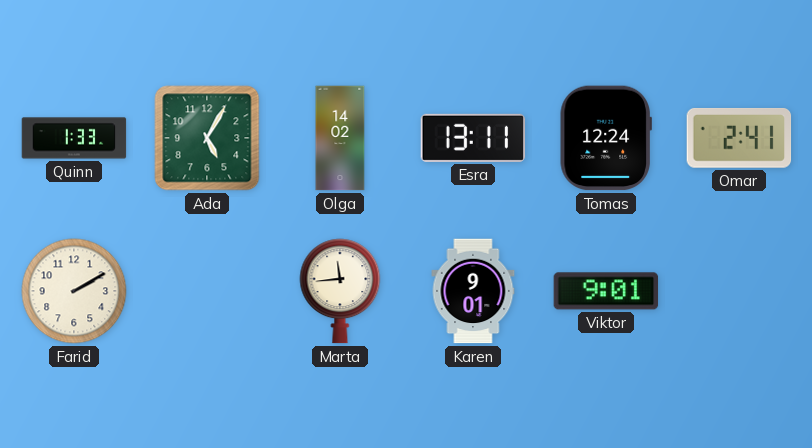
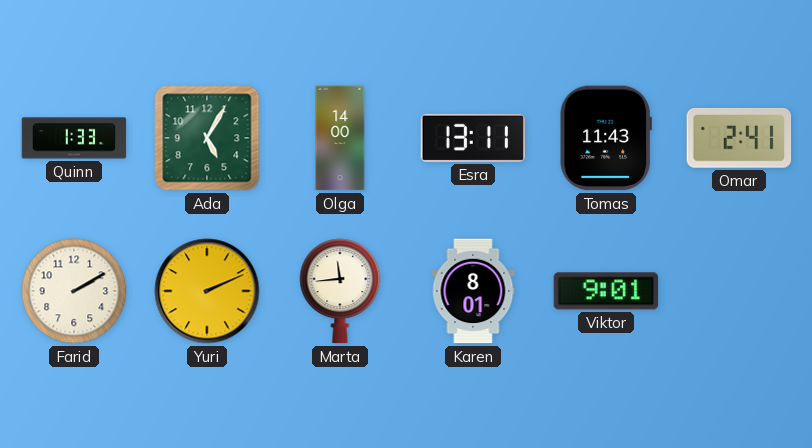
Olga: 14:02 -> 14:00 (340, 138)
Tomas: 12:24 -> 11:43 (606, 138)
Yuri: none -> 2:11 (207, 291)
Karen: 9:01 -> 8:01 (473, 291)
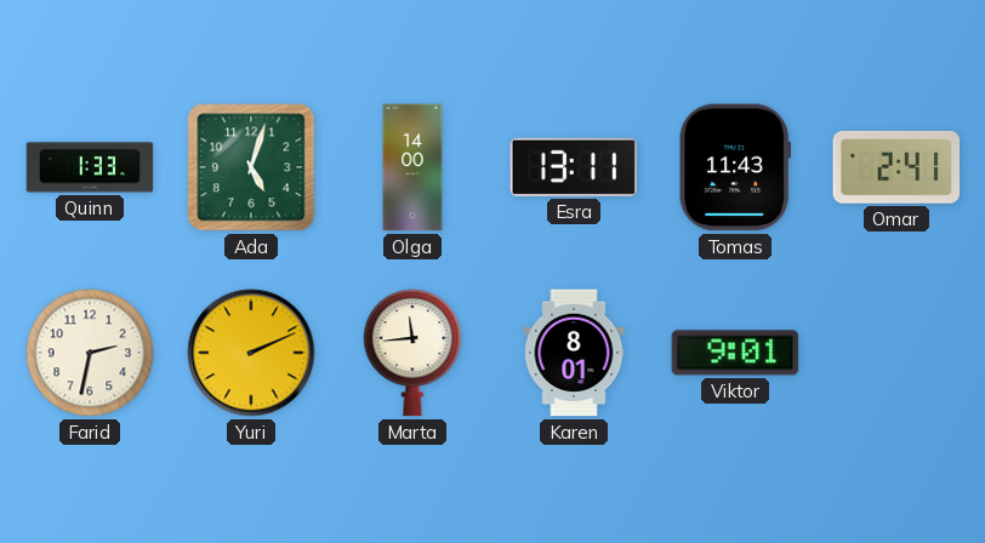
Ada: 5:05 -> 5:03 (251, 167)
Farid: 2:10 -> 2:32 (90, 353)
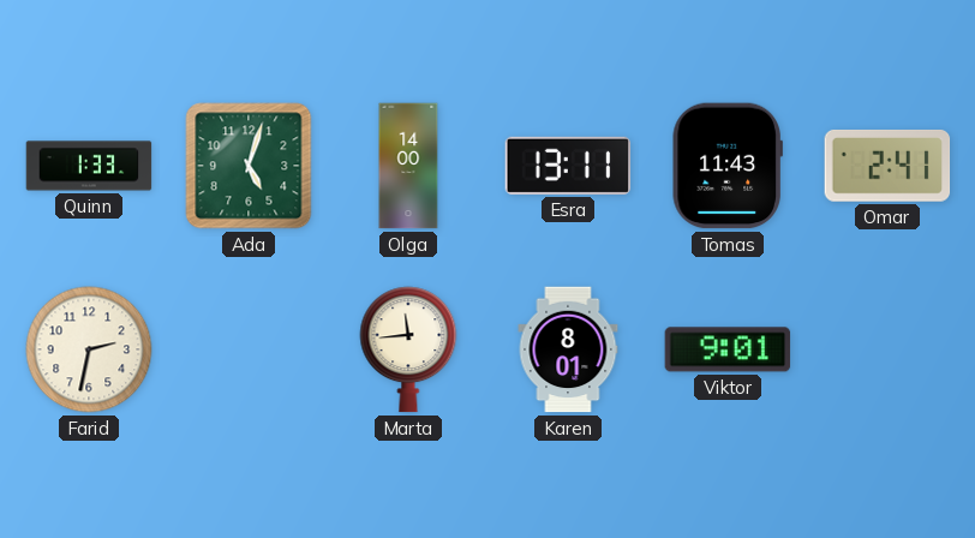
Yuri: 2:11 -> none (251, 353)
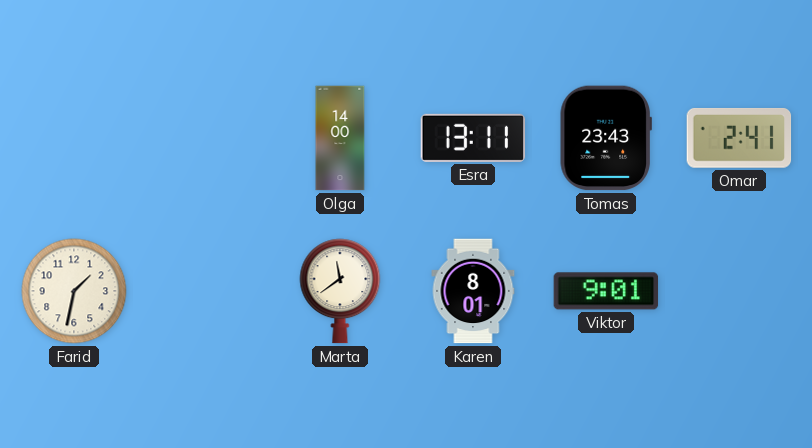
Quinn: 1:33 -> none (89, 166)
Ada: 5:03 -> none (249, 166)
Tomas: 11:43 -> 23:43 (606, 138)
Farid: 2:32 -> 1:32 (74, 291)
Marta: 11:44 -> 11:39 (340, 291)
